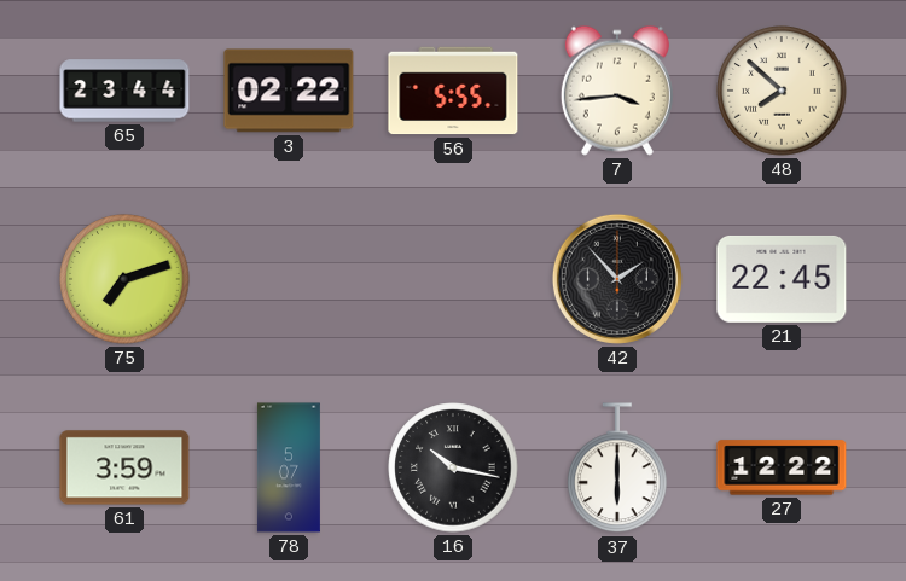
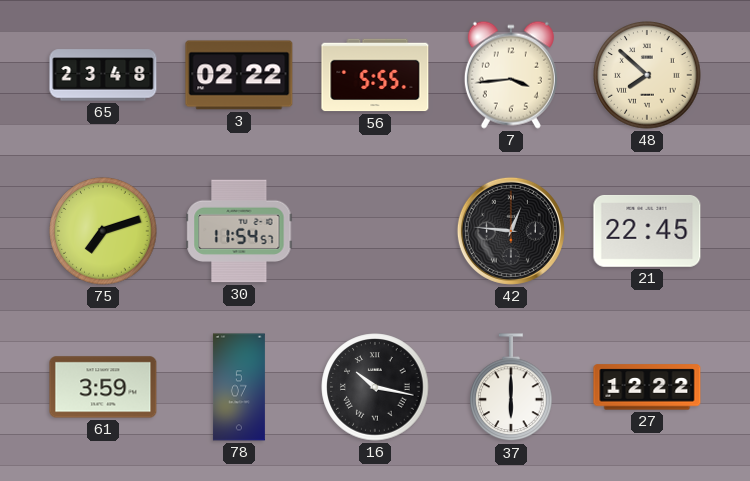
65: 23:44 -> 23:48 (103, 75)
30: none -> 11:54 (239, 231)
42: 1:53 -> 12:46 (511, 231)
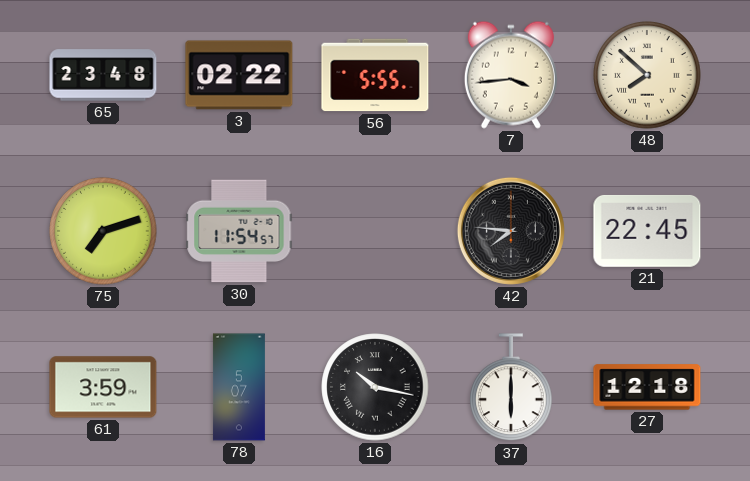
42: 12:46 -> 7:46 (511, 231)
27: 12:22 -> 12:18 (647, 387)
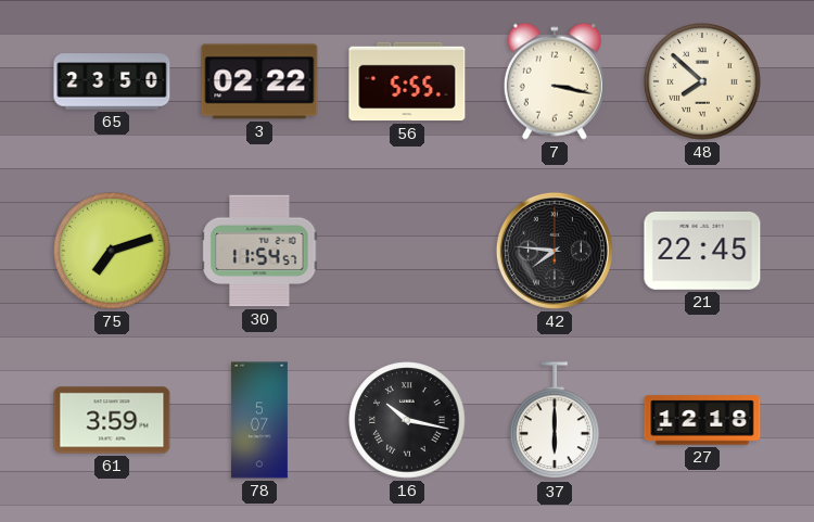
65: 23:48 -> 23:50 (112, 81)
7: 3:44 -> 3:17 (555, 81)
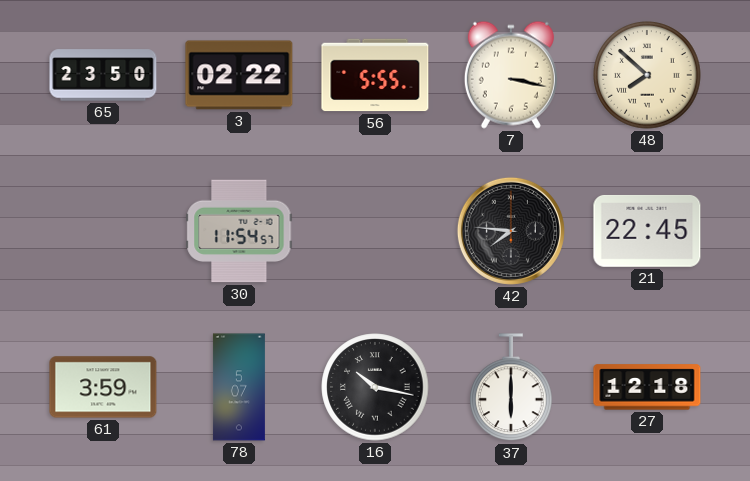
75: 7:12 -> none (112, 251)
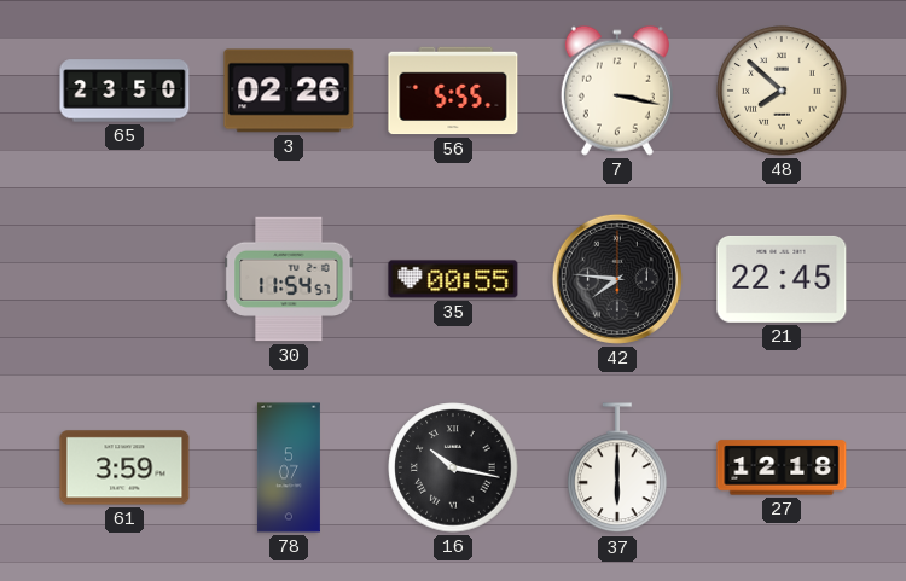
3: 02:22 -> 02:26 (289, 91)
35: none -> 00:55 (453, 279)
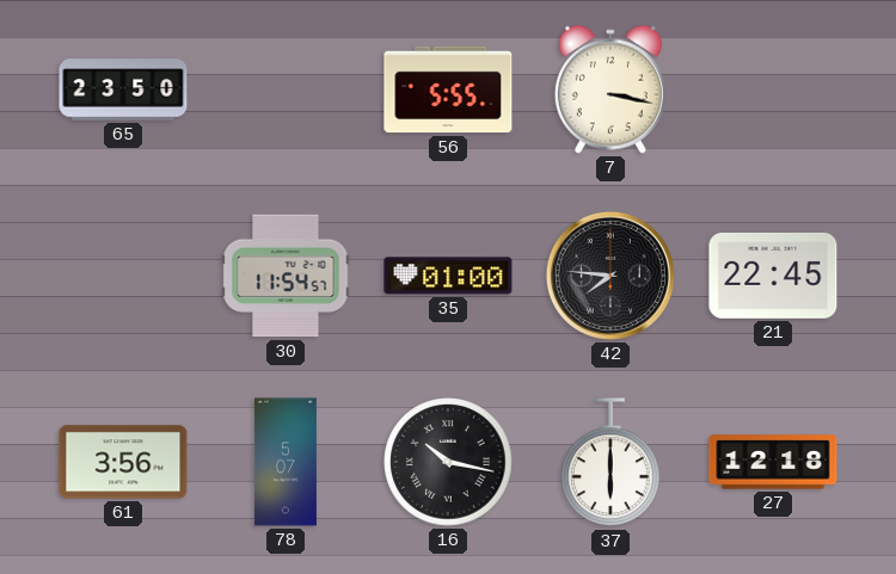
3: 02:26 -> none (289, 91)
48: 7:52 -> none (782, 91)
35: 00:55 -> 01:00 (448, 276)
61: 3:59 -> 3:56 (123, 462)
